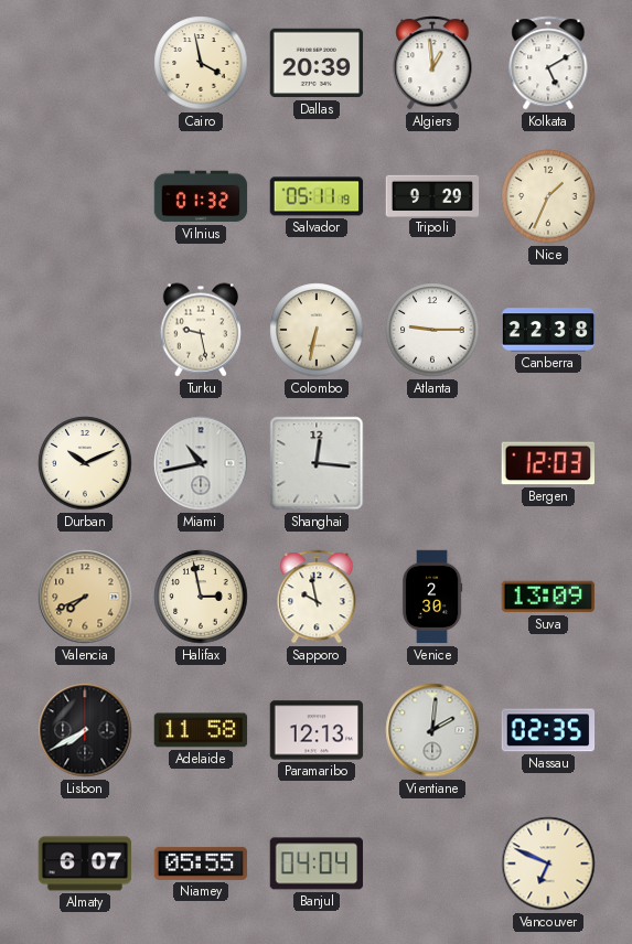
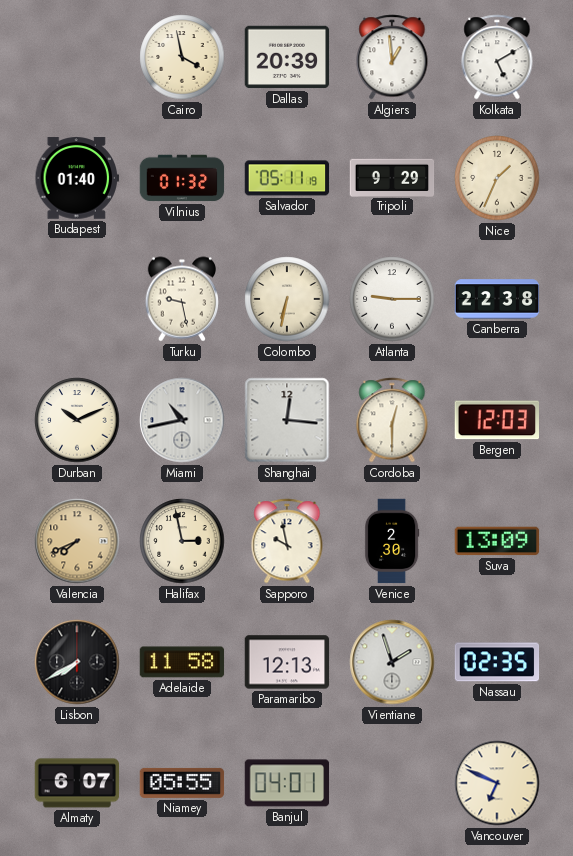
Budapest: none -> 01:40 (77, 178)
Cordoba: none -> 12:30 (392, 420)
Vientiane: 2:01 -> 1:57 (392, 662)
Banjul: 04:04 -> 04:01 (287, 783)
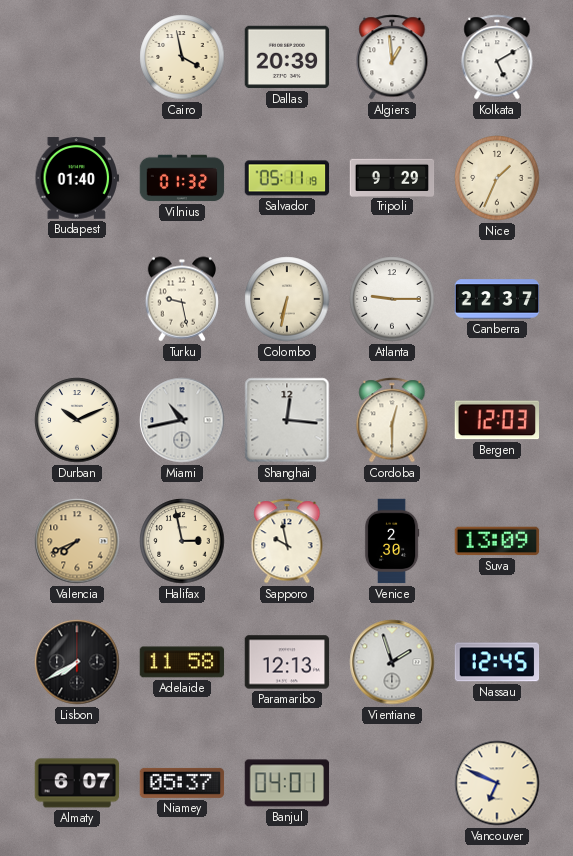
Canberra: 22:38 -> 22:37 (497, 299)
Nassau: 02:35 -> 12:45 (497, 662)
Niamey: 05:55 -> 05:37 (182, 783)
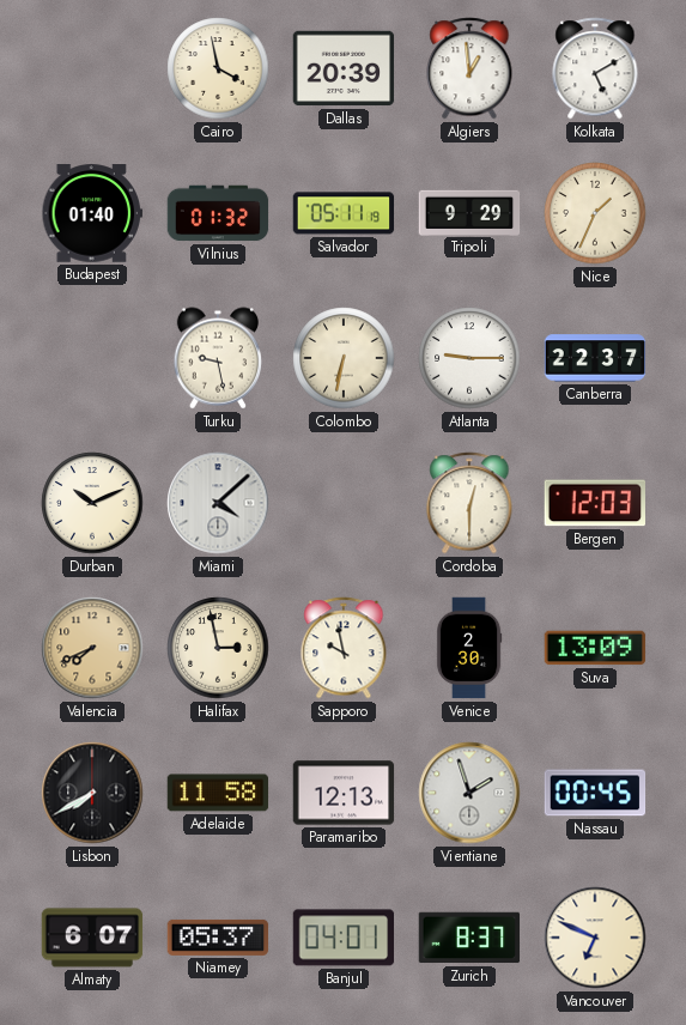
Miami: 10:43 -> 4:08 (218, 503)
Shanghai: 12:16 -> none (287, 420)
Nassau: 12:45 -> 00:45 (595, 793)
Zurich: none -> 8:37 (469, 938)
